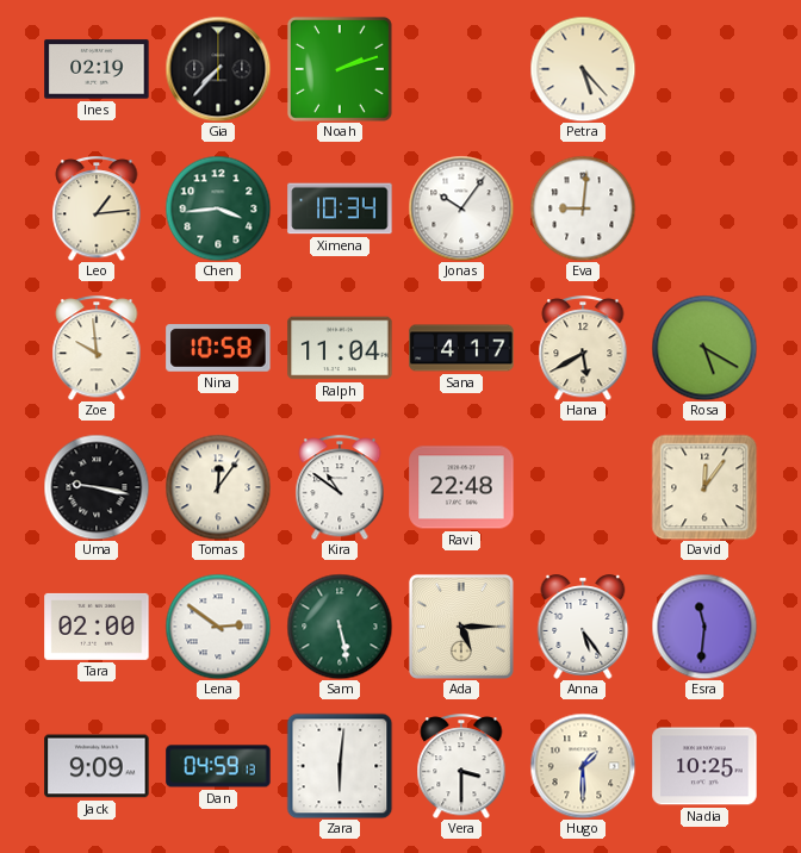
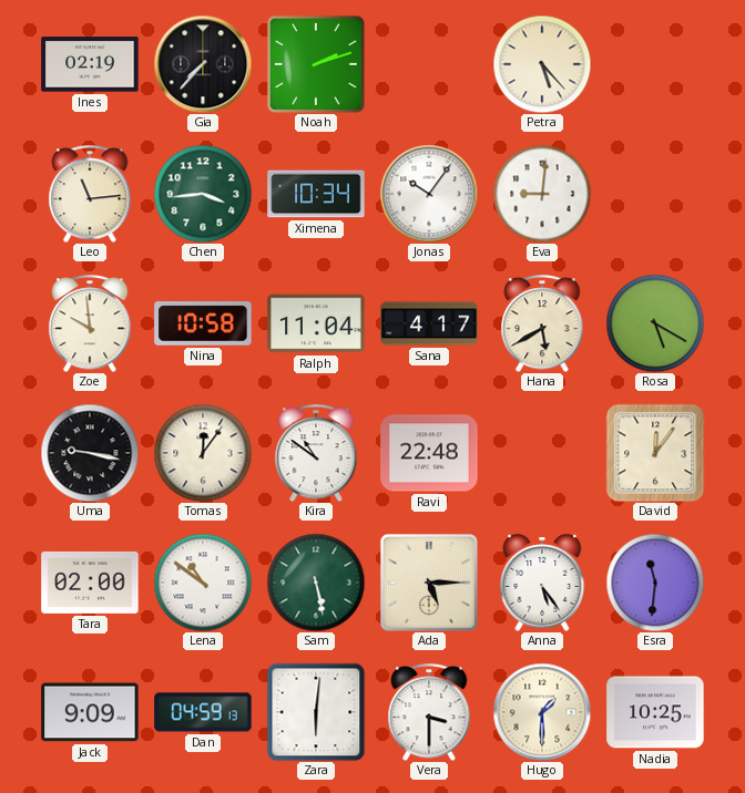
Leo: 1:14 -> 11:14 (90, 194)
Lena: 2:51 -> 10:51 (203, 583)
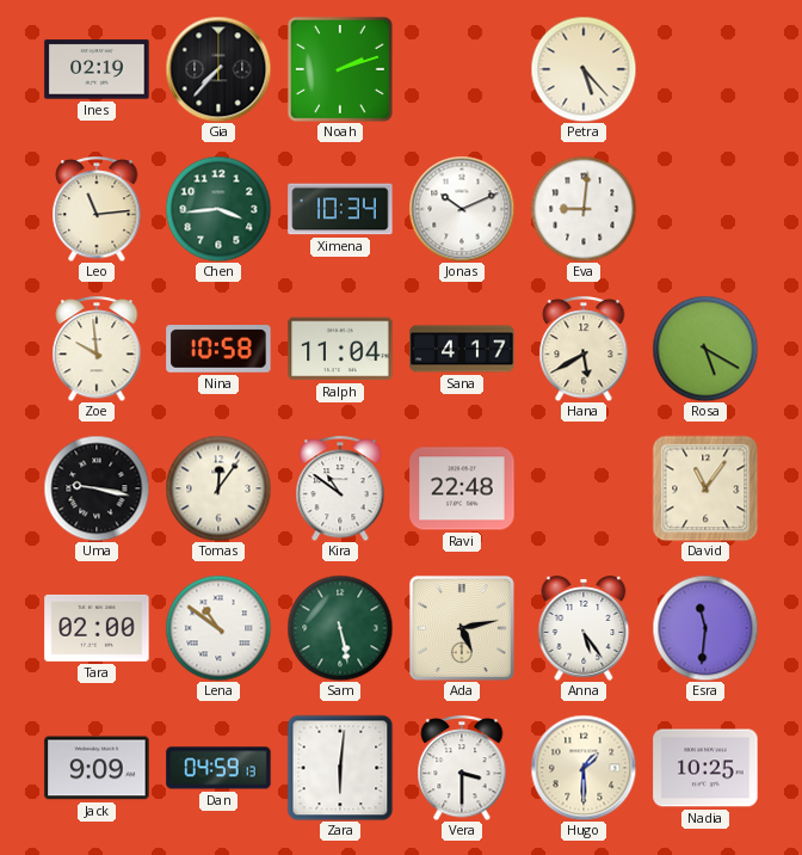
Jonas: 10:06 -> 10:11 (462, 209)
David: 12:06 -> 11:06 (705, 488)
Ada: 5:15 -> 5:13 (462, 628)
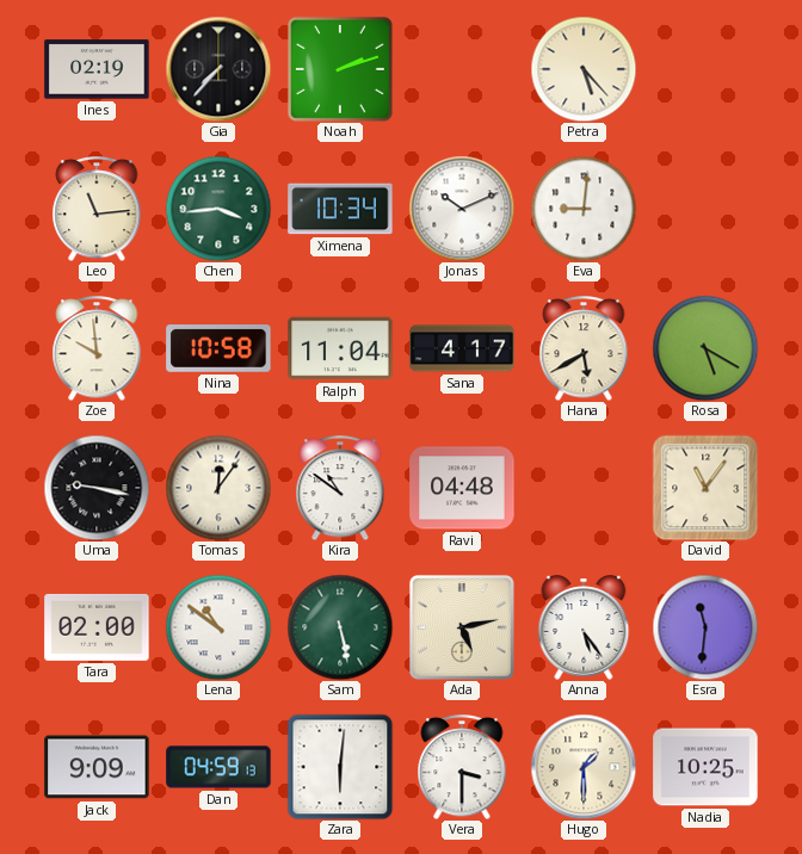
Ravi: 22:48 -> 04:48 (462, 488)
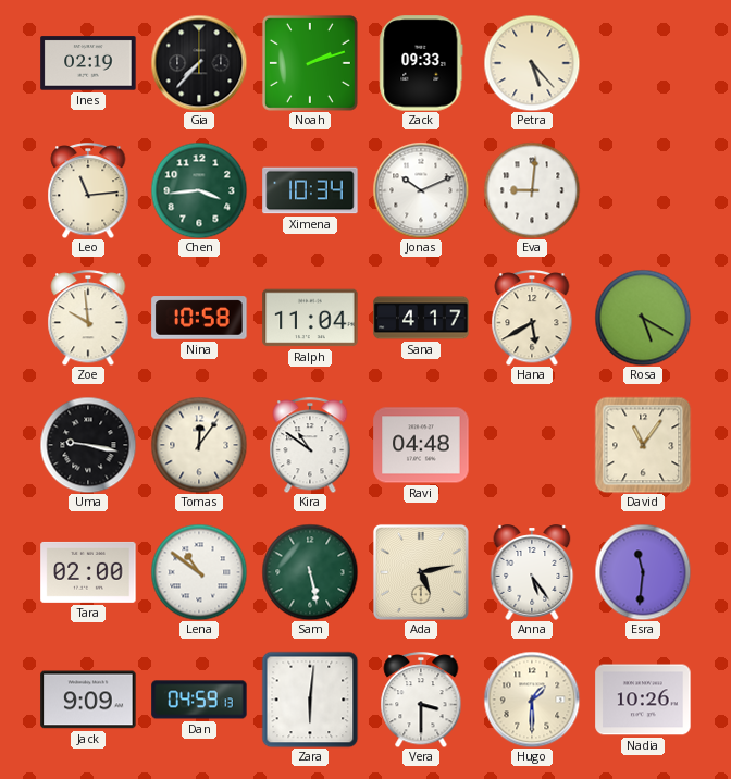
Zack: none -> 09:33 (421, 63)
Nadia: 10:25 -> 10:26 (643, 700)
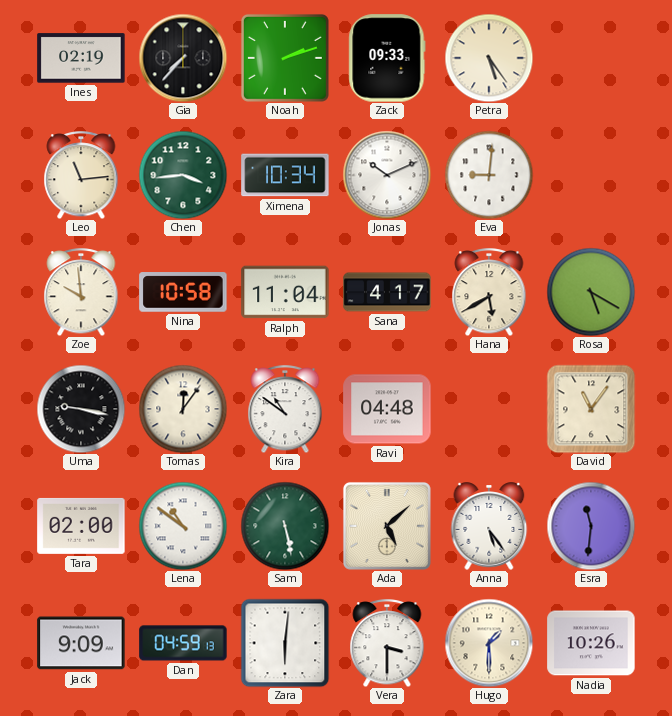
Petra: 5:23 -> 5:24 (489, 58)
Ada: 5:13 -> 5:08 (387, 526)
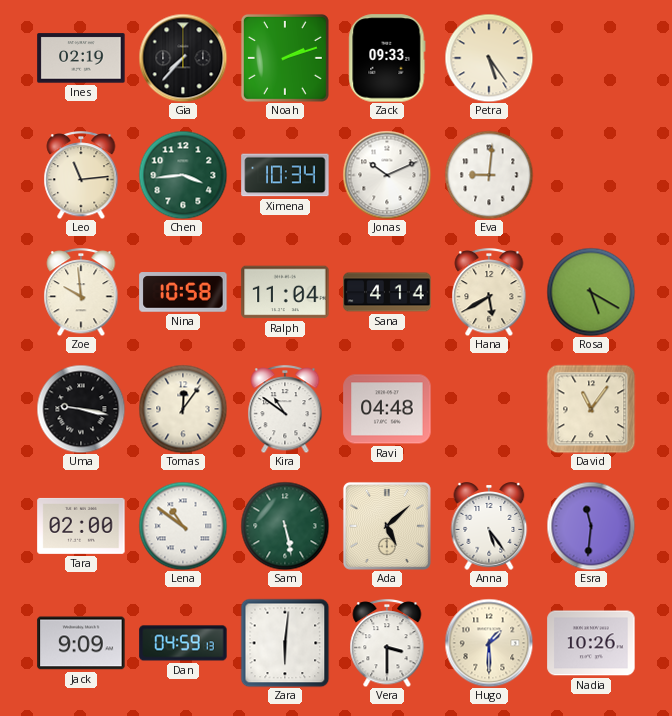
Sana: 4:17 -> 4:14 (387, 292)
